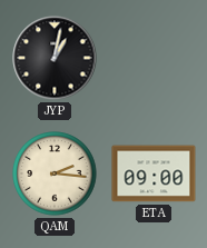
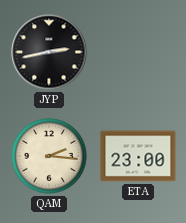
JYP: 1:02 -> 2:43 (49, 52)
ETA: 09:00 -> 23:00 (138, 156)
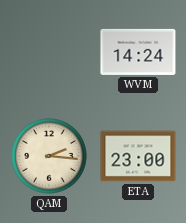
JYP: 2:43 -> none (49, 52)
WVM: none -> 14:24 (138, 52)
